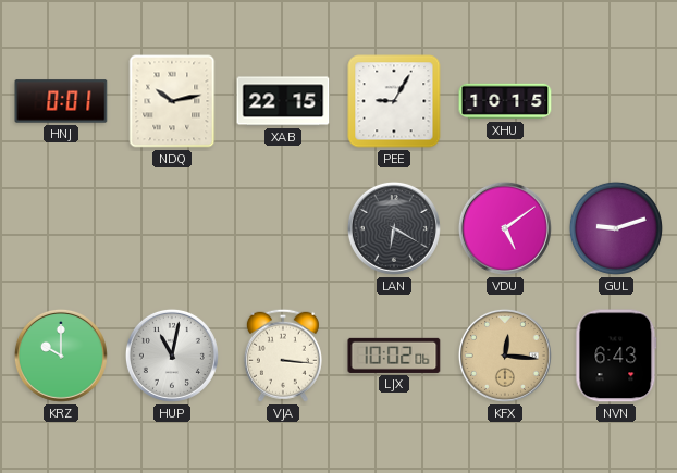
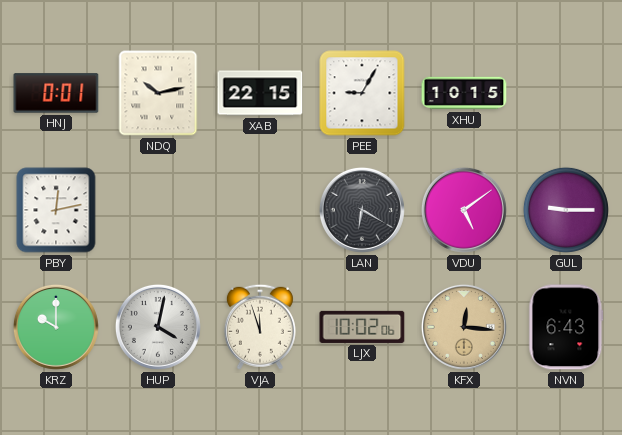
PBY: none -> 12:13 (56, 210)
GUL: 9:12 -> 9:15 (566, 210)
HUP: 11:02 -> 4:02 (158, 327)
VJA: 3:16 -> 11:57 (260, 327)
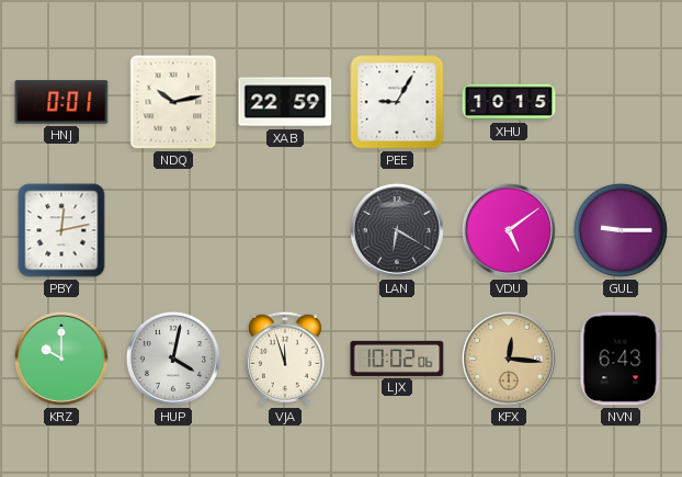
XAB: 22:15 -> 22:59 (285, 102)
